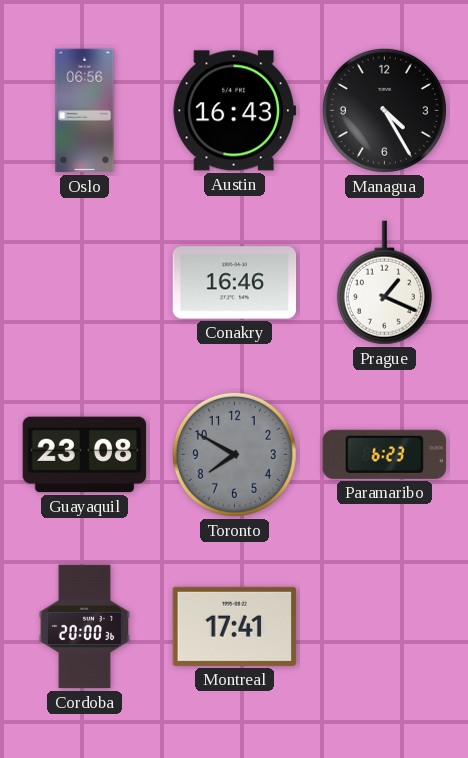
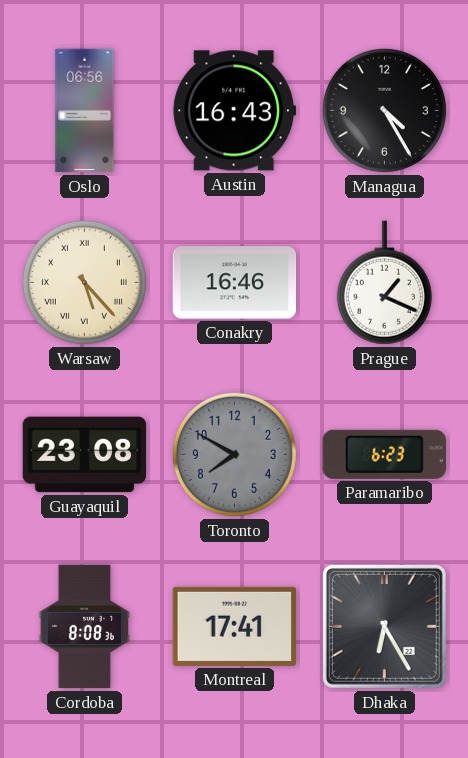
Warsaw: none -> 5:23 (84, 282)
Cordoba: 20:00 -> 8:08 (84, 627)
Dhaka: none -> 6:25 (384, 626)
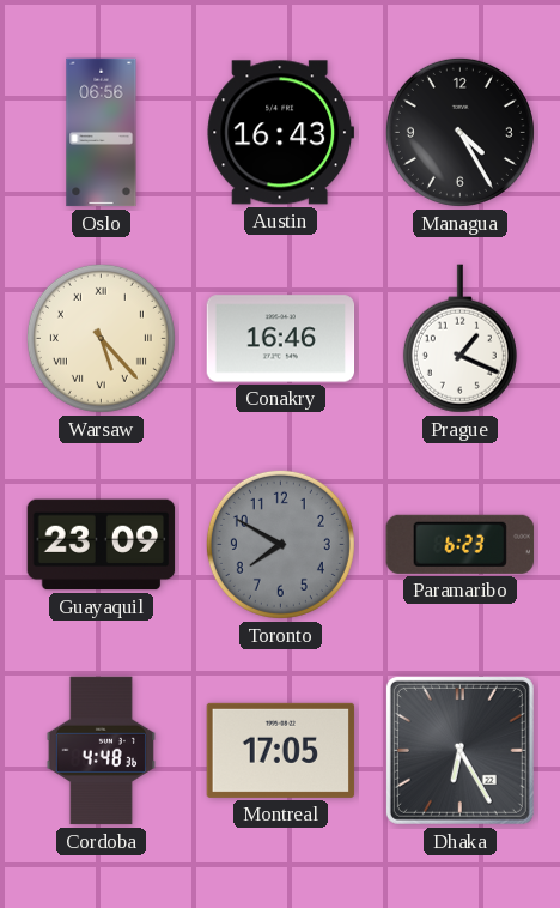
Guayaquil: 23:08 -> 23:09 (102, 545)
Cordoba: 8:08 -> 4:48 (101, 751)
Montreal: 17:41 -> 17:05 (281, 750)
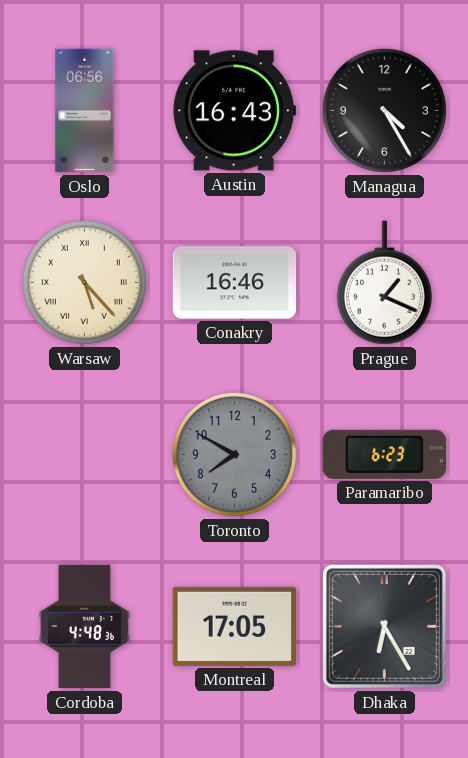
Guayaquil: 23:09 -> none (102, 545)
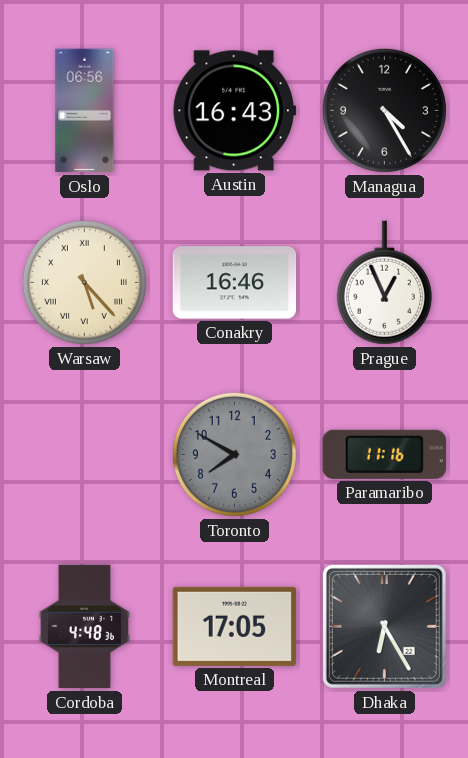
Prague: 1:19 -> 12:56 (384, 283)
Paramaribo: 6:23 -> 11:16 (384, 454)
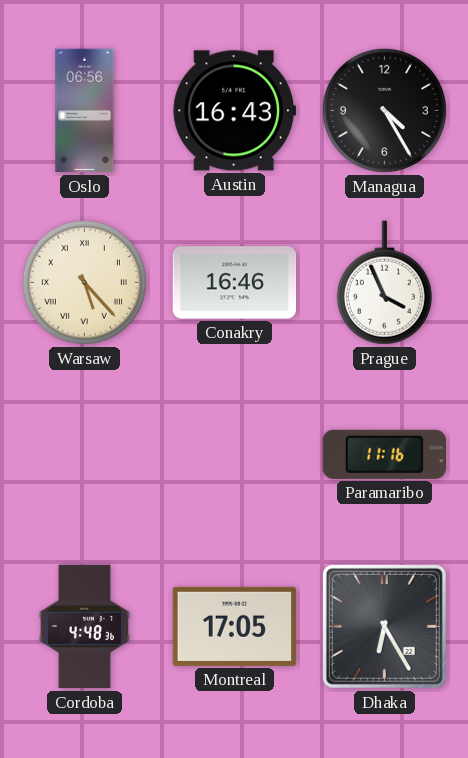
Prague: 12:56 -> 3:56 (384, 283)
Toronto: 7:50 -> none (234, 454)
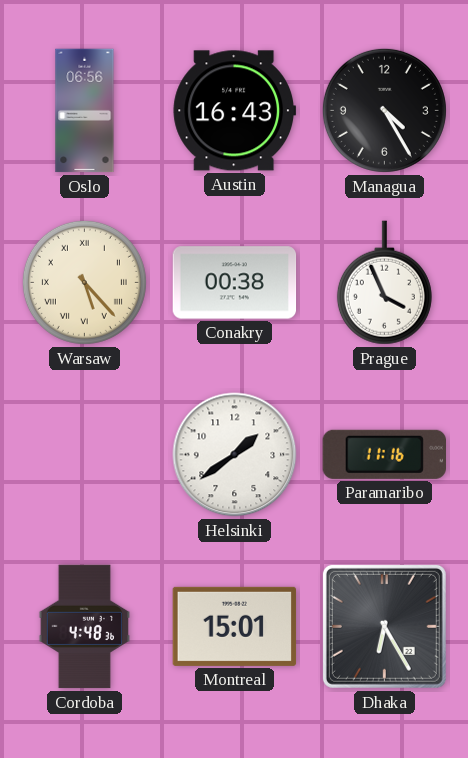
Conakry: 16:46 -> 00:38 (235, 283)
Helsinki: none -> 1:39 (235, 455)
Montreal: 17:05 -> 15:01 (235, 626)
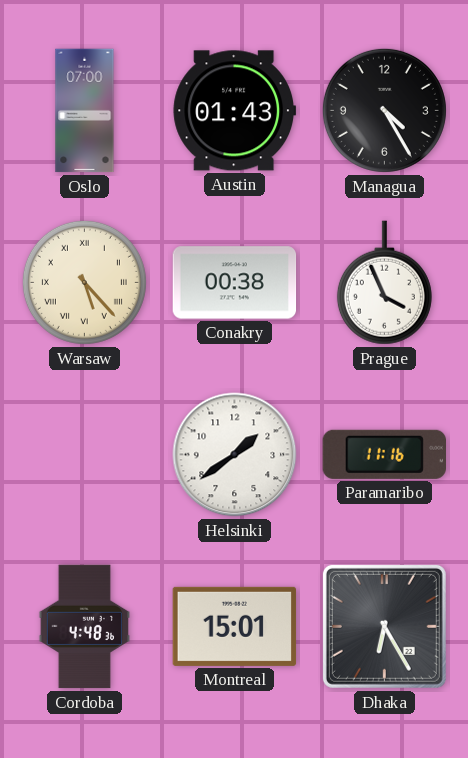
Oslo: 06:56 -> 07:00 (85, 111)
Austin: 16:43 -> 01:43 (235, 111)
